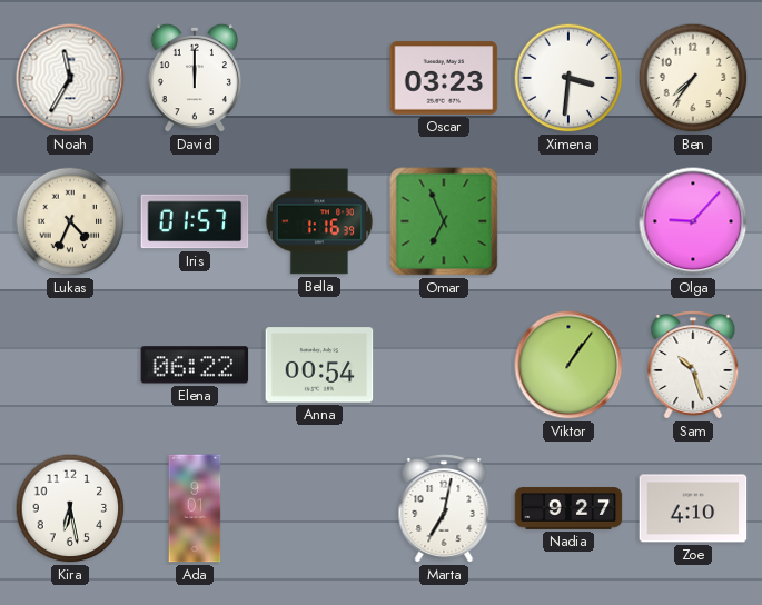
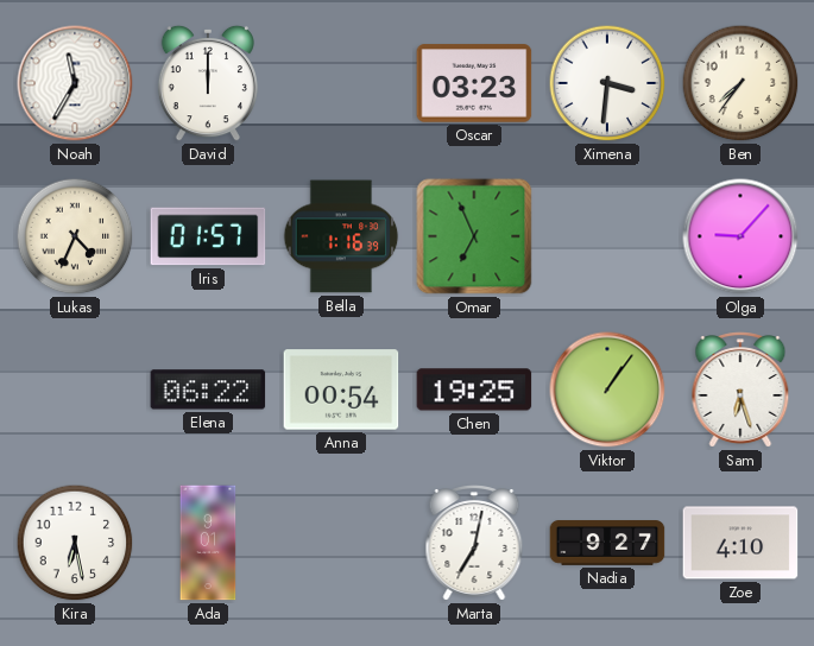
Chen: none -> 19:25 (474, 389)
Sam: 10:27 -> 6:27 (740, 389)
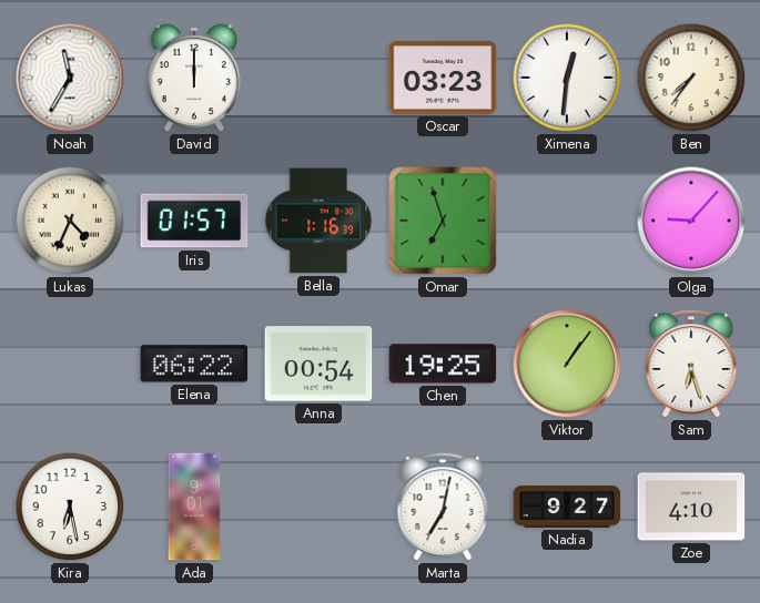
Ximena: 3:31 -> 12:31 (567, 78)
Omar: 6:56 -> 6:57 (443, 221)
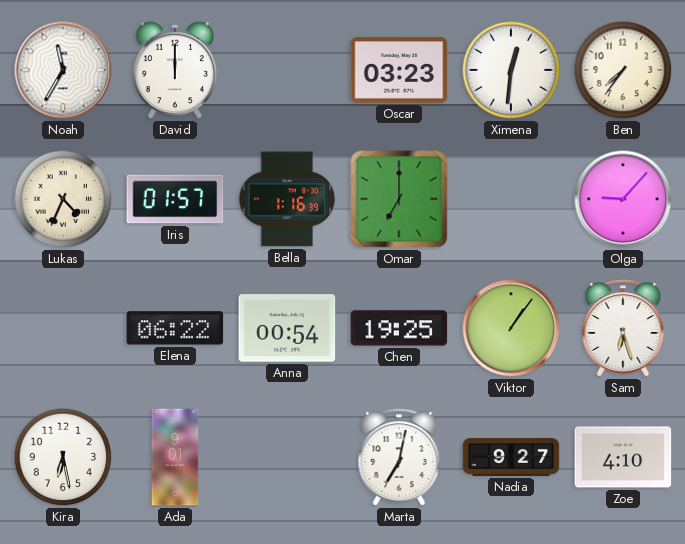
Omar: 6:57 -> 7:00 (399, 199)
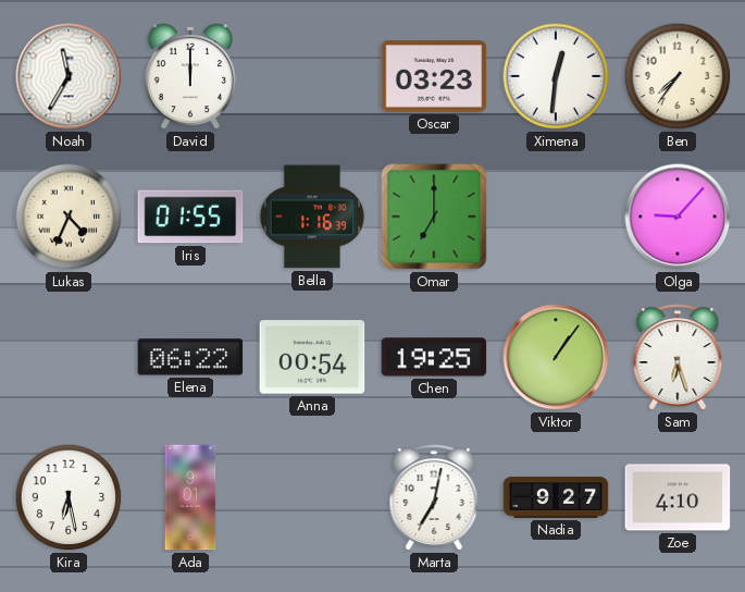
Iris: 01:57 -> 01:55 (190, 217)
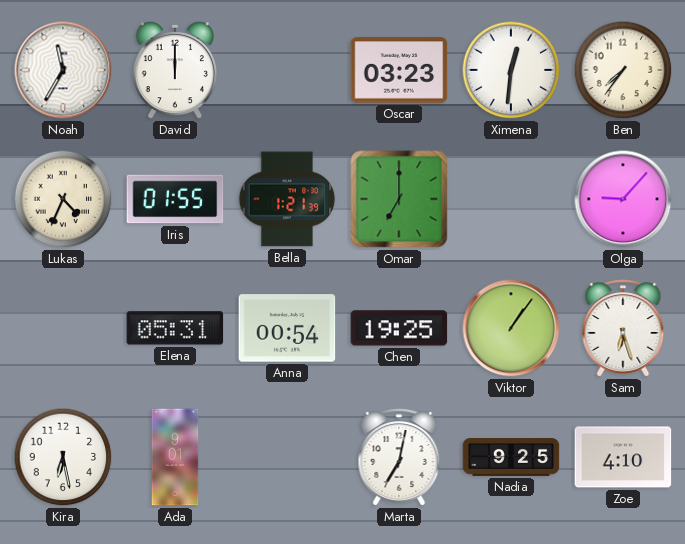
Bella: 1:16 -> 1:21 (287, 199)
Elena: 06:22 -> 05:31 (175, 328)
Nadia: 9:27 -> 9:25 (511, 457)
